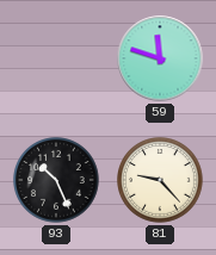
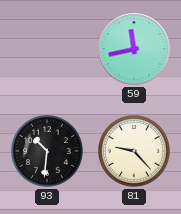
59: 11:48 -> 11:43 (134, 49)
93: 10:26 -> 10:31 (48, 152)
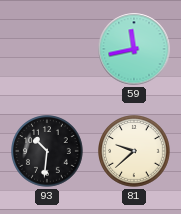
81: 9:23 -> 9:38 (135, 152)
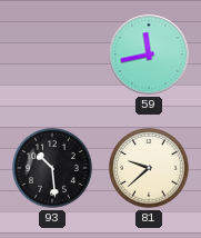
93: 10:31 -> 10:29 (53, 169)
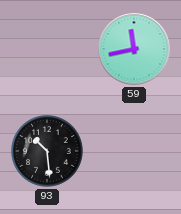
81: 9:38 -> none (150, 169)
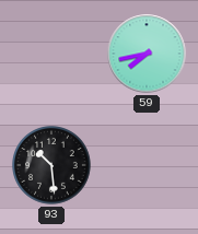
59: 11:43 -> 7:43 (147, 54)
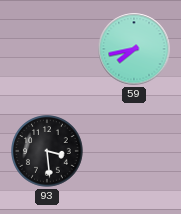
93: 10:29 -> 3:29 (48, 152)
